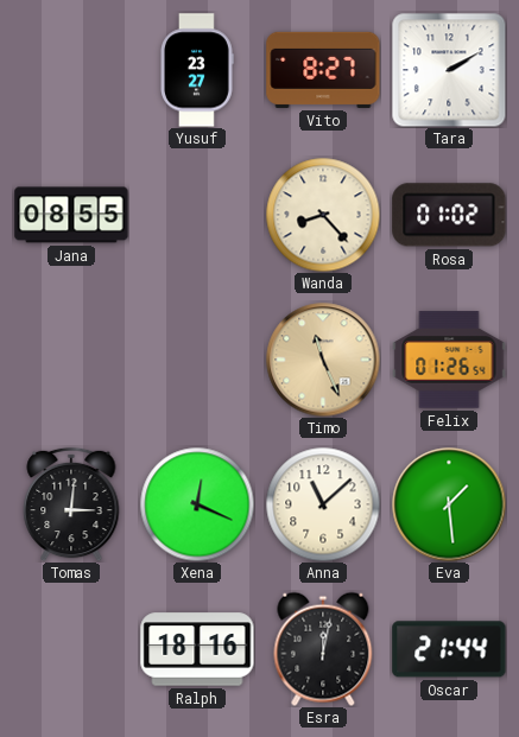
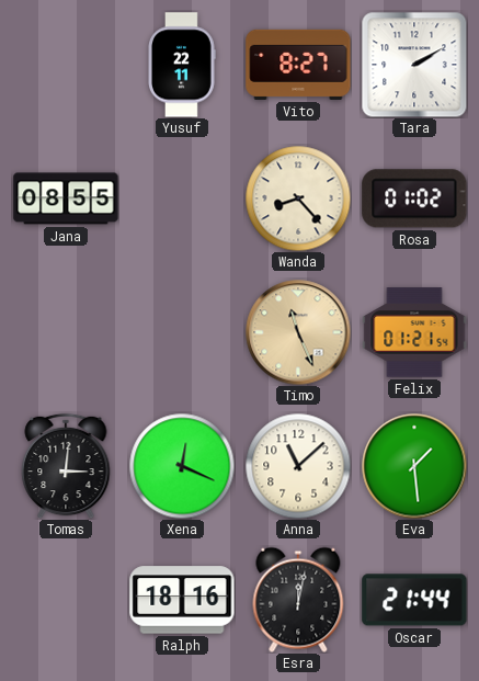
Yusuf: 23:27 -> 22:11 (182, 65)
Felix: 01:26 -> 01:21 (414, 332)
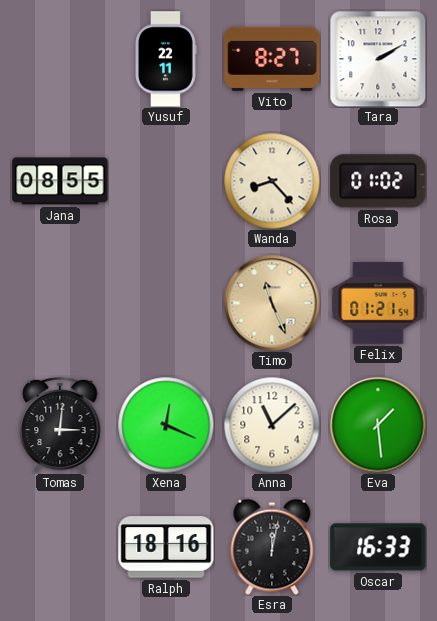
Oscar: 21:44 -> 16:33 (378, 547)
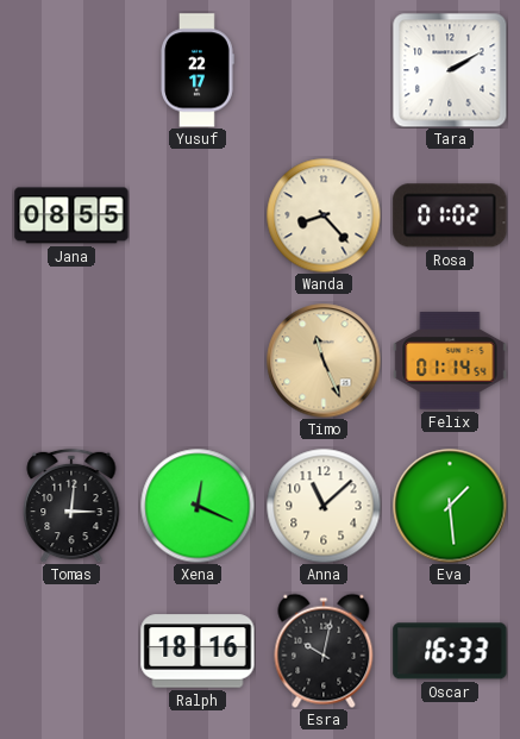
Yusuf: 22:11 -> 22:17 (198, 70)
Vito: 8:27 -> none (272, 59)
Felix: 01:21 -> 01:14 (450, 361)
Esra: 12:02 -> 10:02 (324, 651)
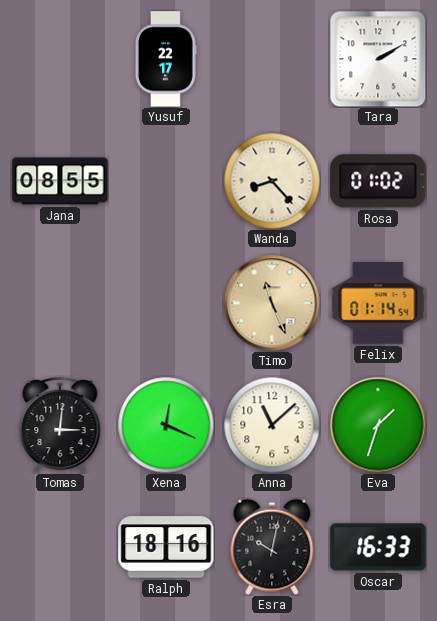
Eva: 1:29 -> 1:33 (378, 425)
